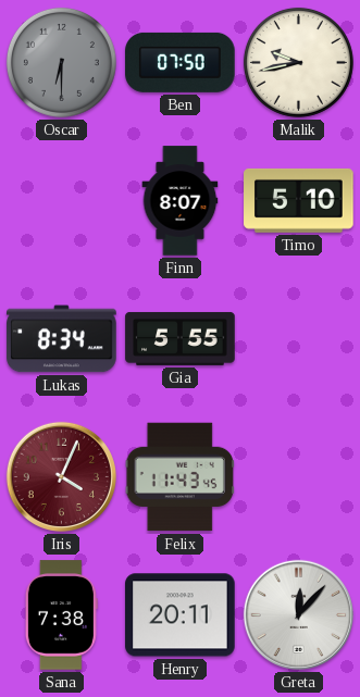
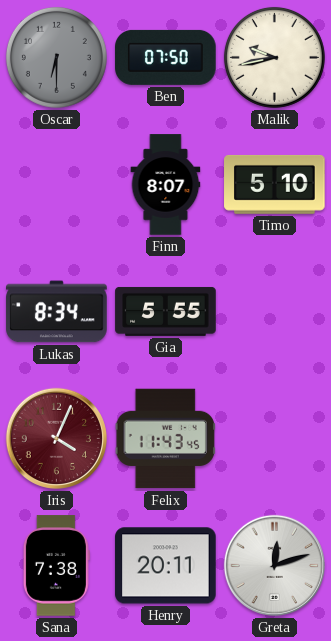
Greta: 12:07 -> 12:12 (274, 565)
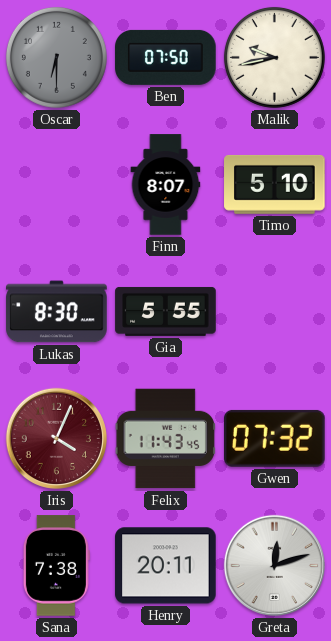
Lukas: 8:34 -> 8:30 (57, 312)
Gwen: none -> 07:32 (275, 438)
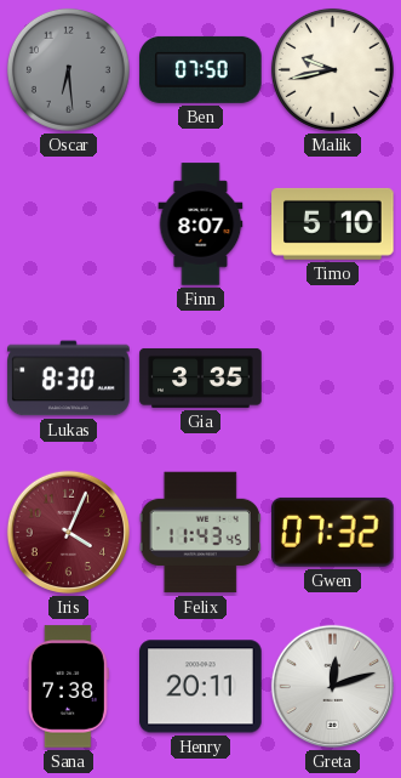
Oscar: 6:30 -> 6:29 (68, 69)
Gia: 5:55 -> 3:35 (201, 377)
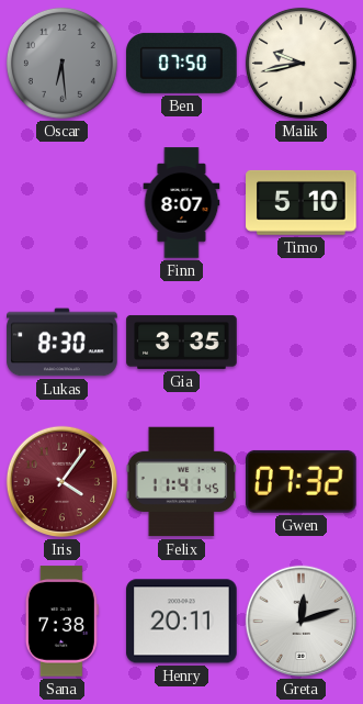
Iris: 4:04 -> 4:06 (61, 481)
Felix: 11:43 -> 11:41 (181, 482)
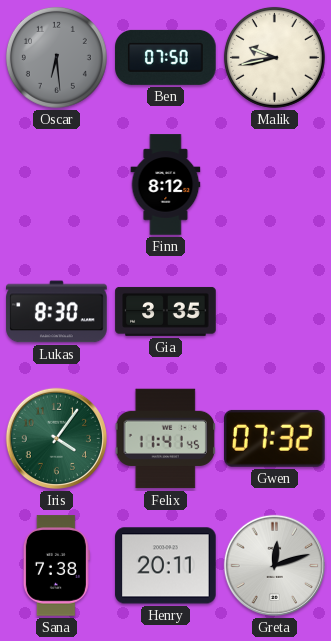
Finn: 8:07 -> 8:12 (166, 185)
Timo: 5:10 -> none (302, 202)
Iris dial: burgundy -> green (56, 438)
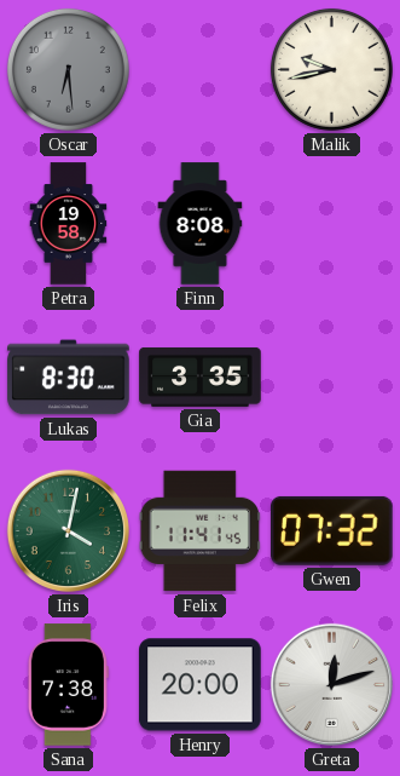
Ben: 07:50 -> none (166, 57)
Petra: none -> 19:58 (69, 224)
Finn: 8:12 -> 8:08 (201, 224)
Iris: 4:06 -> 4:02 (68, 530)
Henry: 20:11 -> 20:00 (201, 685)
